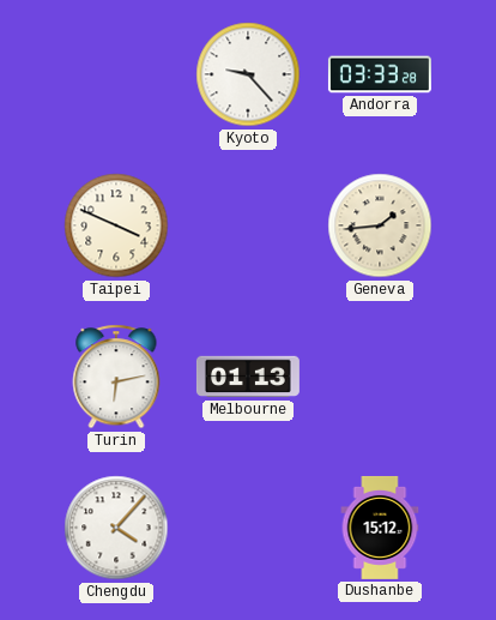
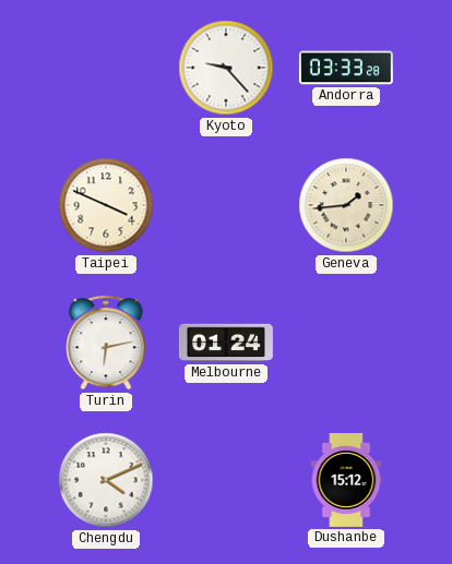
Melbourne: 01:13 -> 01:24 (226, 343)
Chengdu: 4:07 -> 4:11 (106, 480)
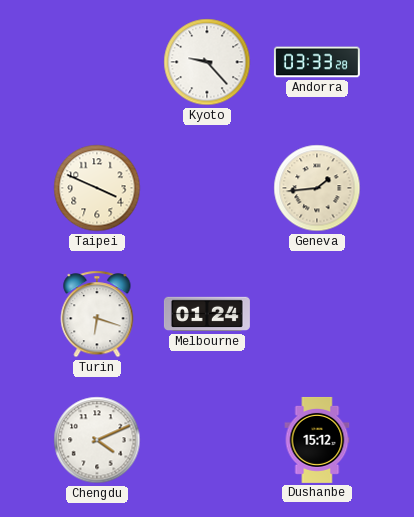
Turin: 6:13 -> 6:18 (97, 314)
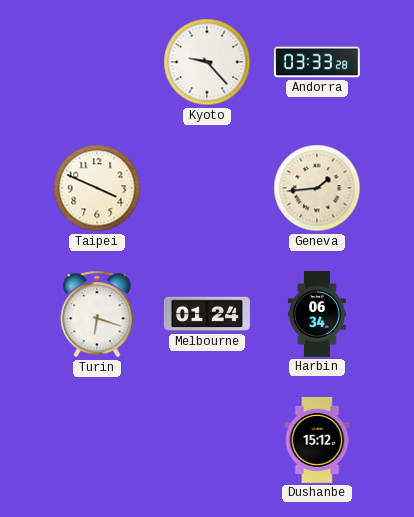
Harbin: none -> 06:34 (317, 314)
Chengdu: 4:11 -> none (97, 440)
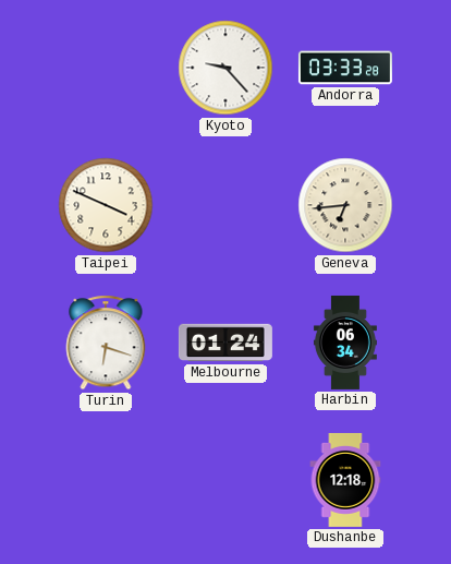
Geneva: 1:44 -> 6:44 (345, 205)
Dushanbe: 15:12 -> 12:18 (345, 480)
